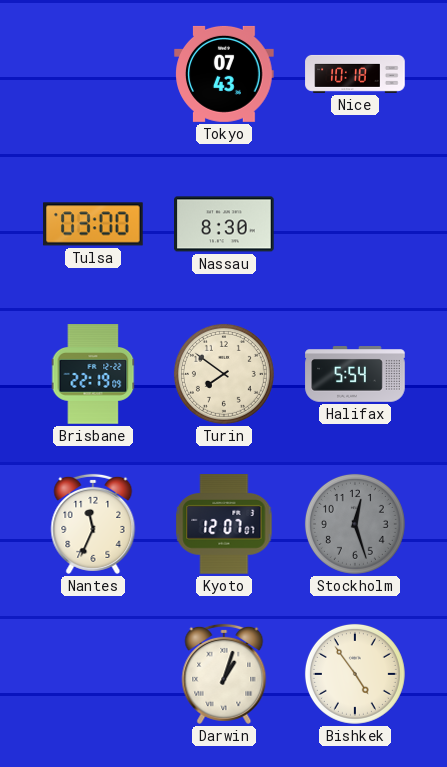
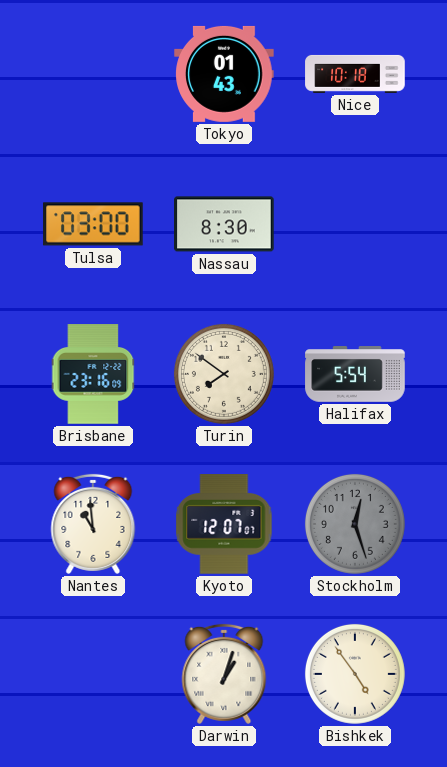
Tokyo: 07:43 -> 01:43 (224, 74)
Brisbane: 22:19 -> 23:16 (93, 374)
Nantes: 11:34 -> 10:59 (93, 524)
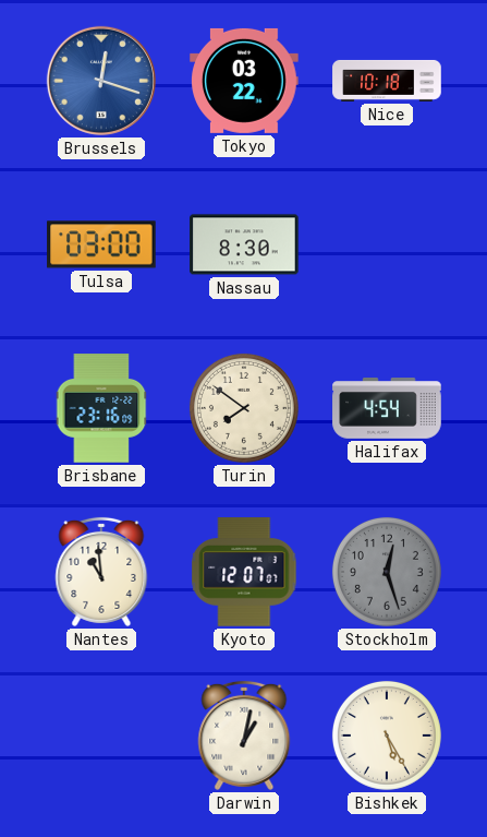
Brussels: none -> 12:18 (101, 81)
Tokyo: 01:43 -> 03:22 (244, 81)
Halifax: 5:54 -> 4:54 (387, 408)
Darwin: 1:03 -> 1:02 (244, 736)
Bishkek: 4:54 -> 5:25 (387, 736)
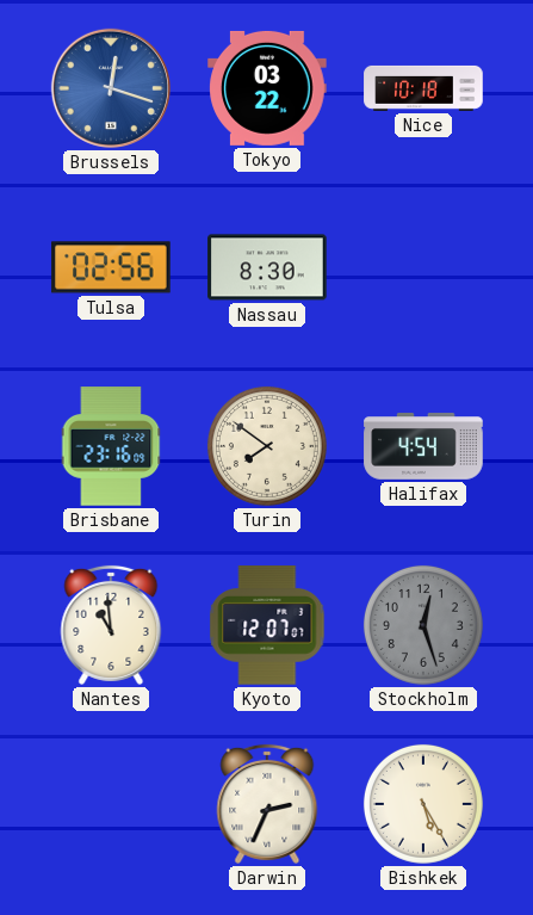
Tulsa: 03:00 -> 02:56 (111, 267)
Darwin: 1:02 -> 2:34 (267, 804)
